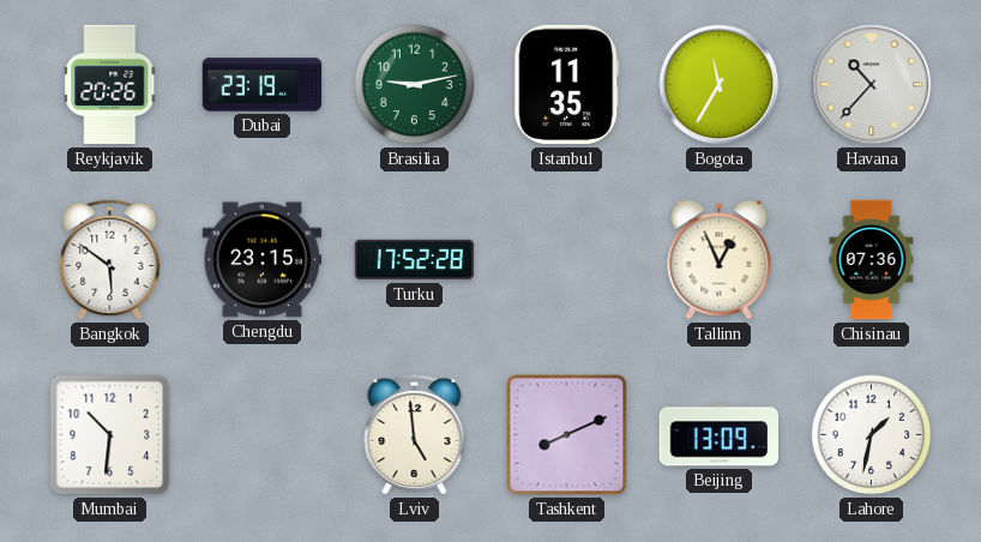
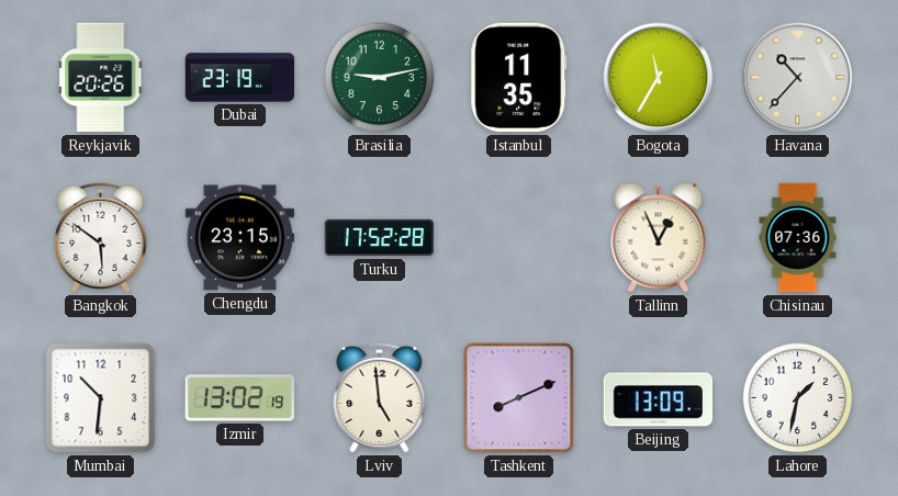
Izmir: none -> 13:02 (239, 398)
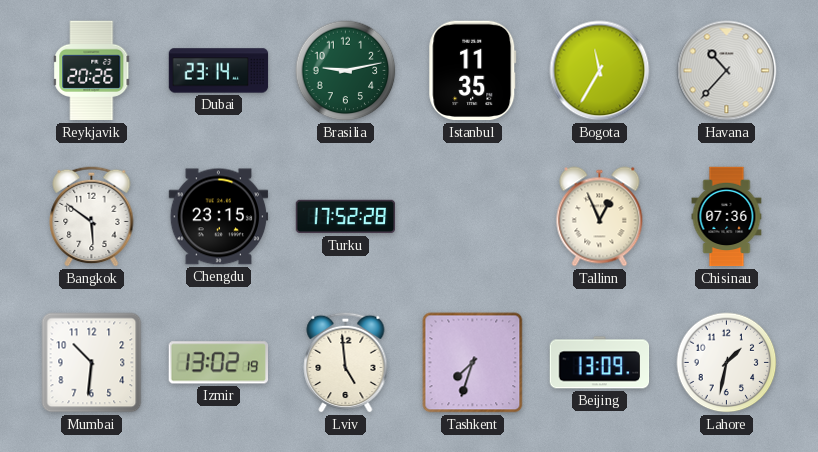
Dubai: 23:19 -> 23:14 (219, 71)
Tashkent: 8:11 -> 7:33 (473, 363)
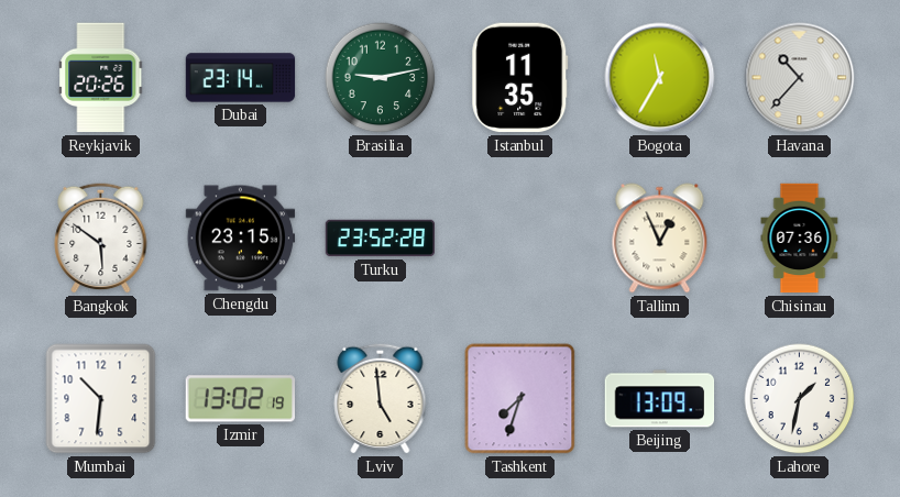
Turku: 17:52 -> 23:52 (381, 239)
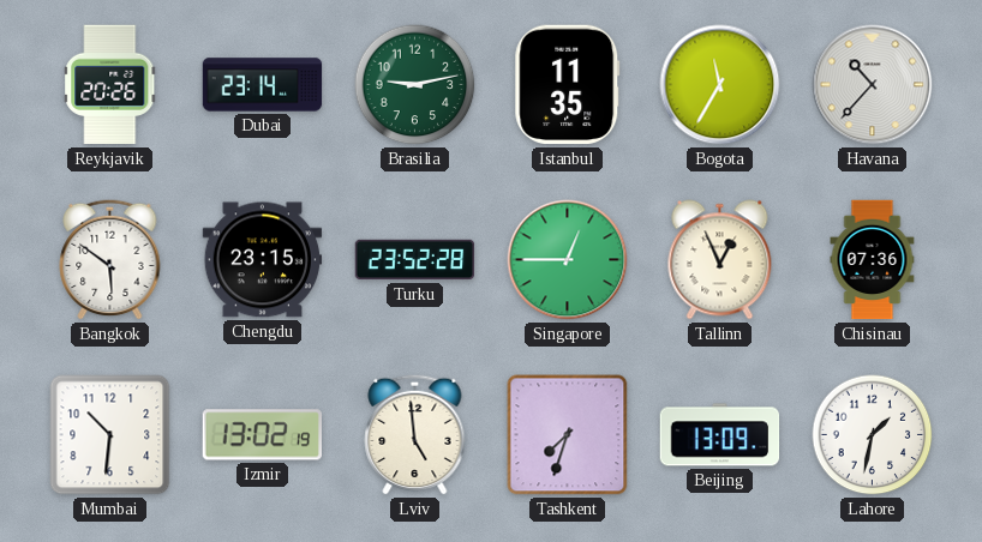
Singapore: none -> 12:45 (568, 260)
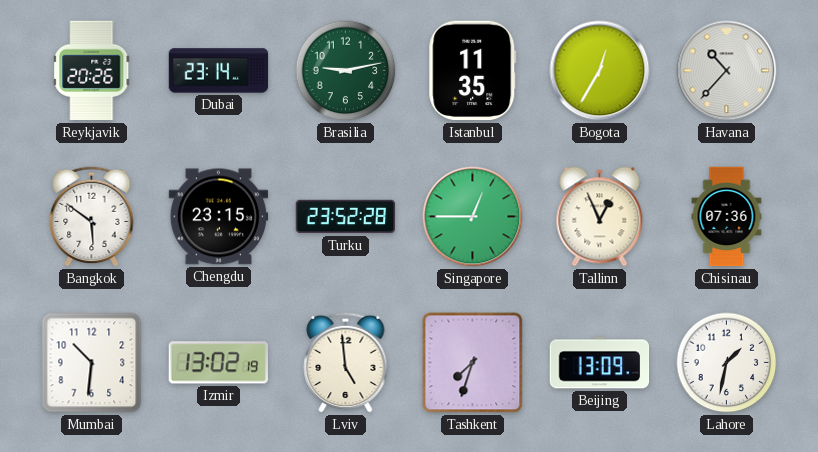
Bogota: 11:35 -> 12:35 (600, 71)
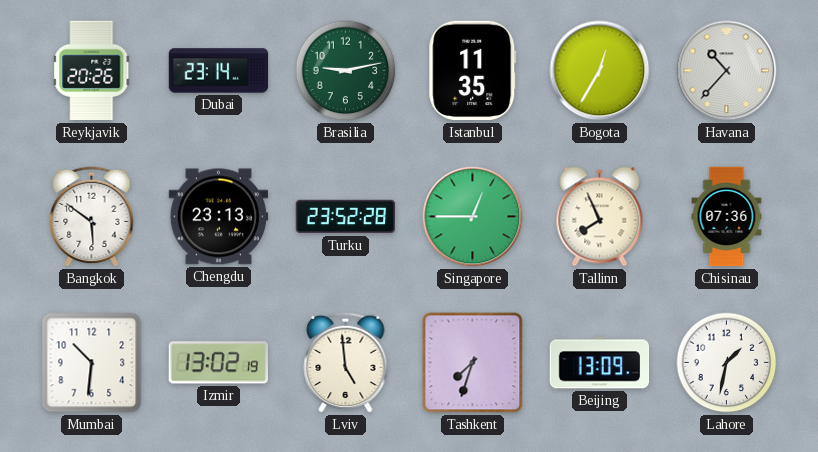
Chengdu: 23:15 -> 23:13 (219, 217)
Tallinn: 12:56 -> 7:56 (600, 217)
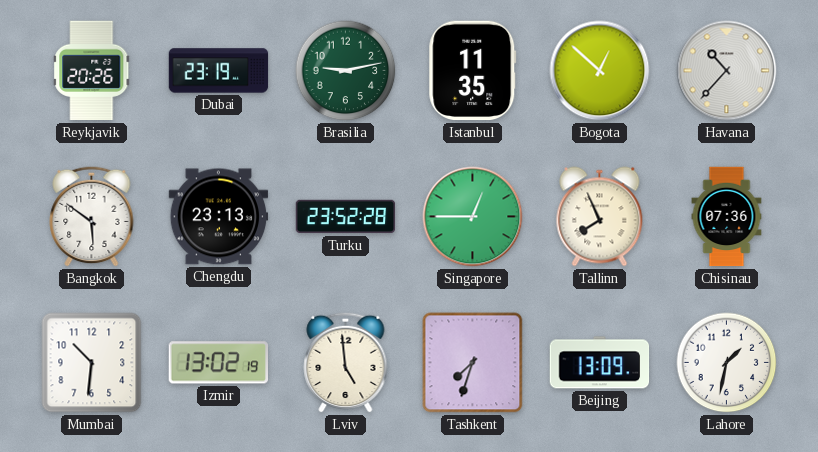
Dubai: 23:14 -> 23:19 (219, 71)
Bogota: 12:35 -> 12:52 (600, 71)
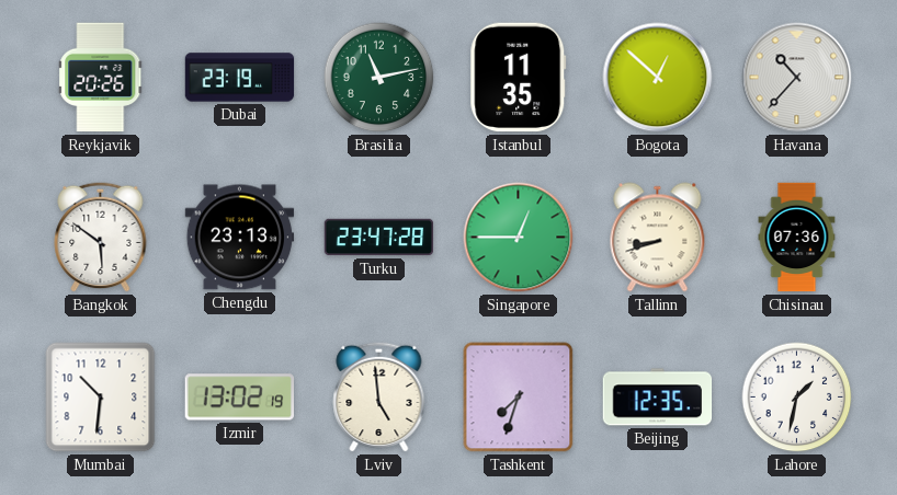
Brasilia: 9:13 -> 11:13 (379, 78)
Turku: 23:52 -> 23:47 (379, 238)
Tallinn: 7:56 -> 8:42 (658, 238)
Beijing: 13:09 -> 12:35 (658, 398)
